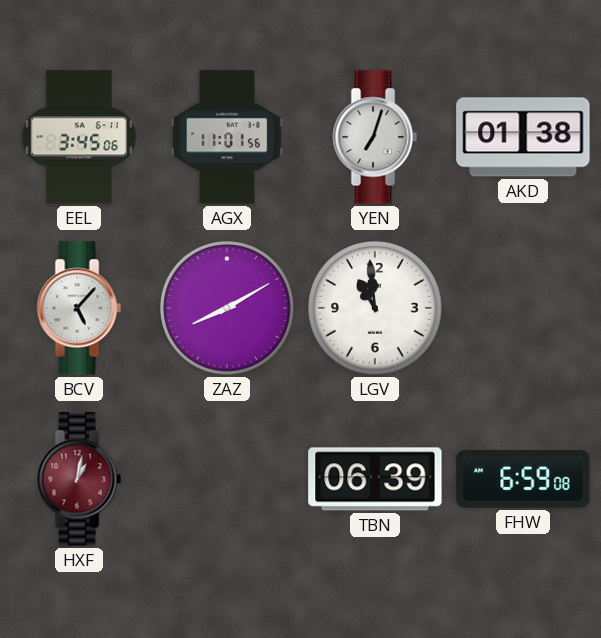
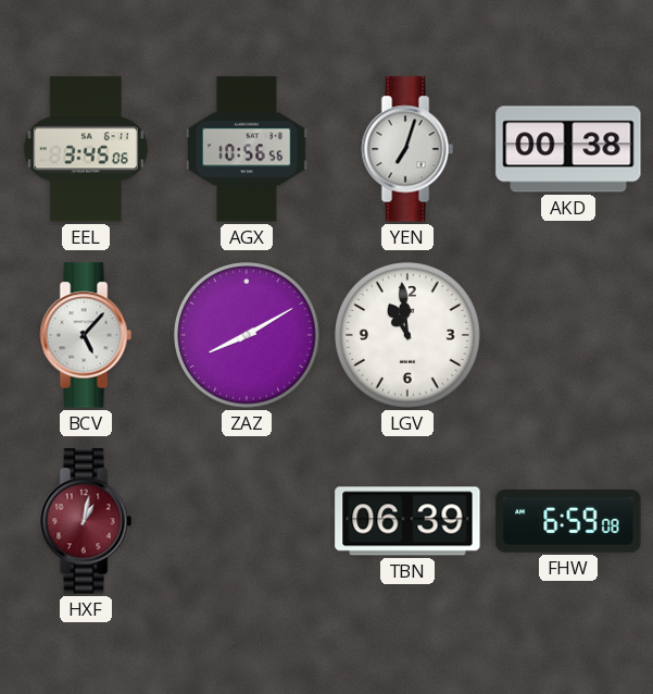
AGX: 11:01 -> 10:56 (248, 149)
AKD: 01:38 -> 00:38 (568, 149)
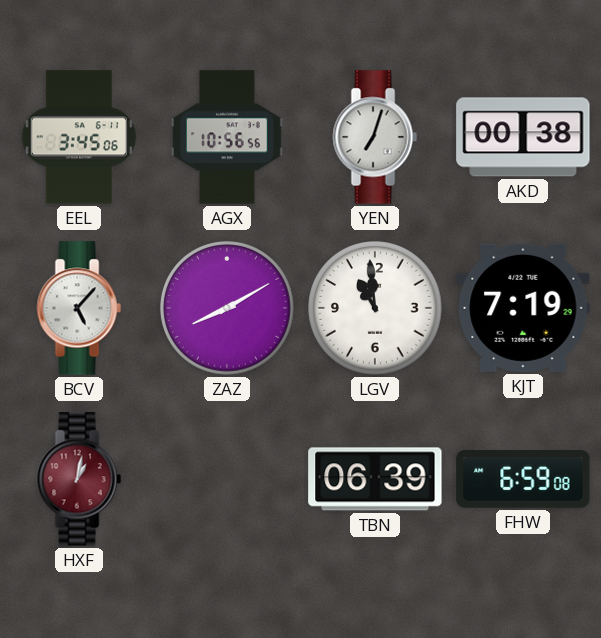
KJT: none -> 7:19 (523, 308)
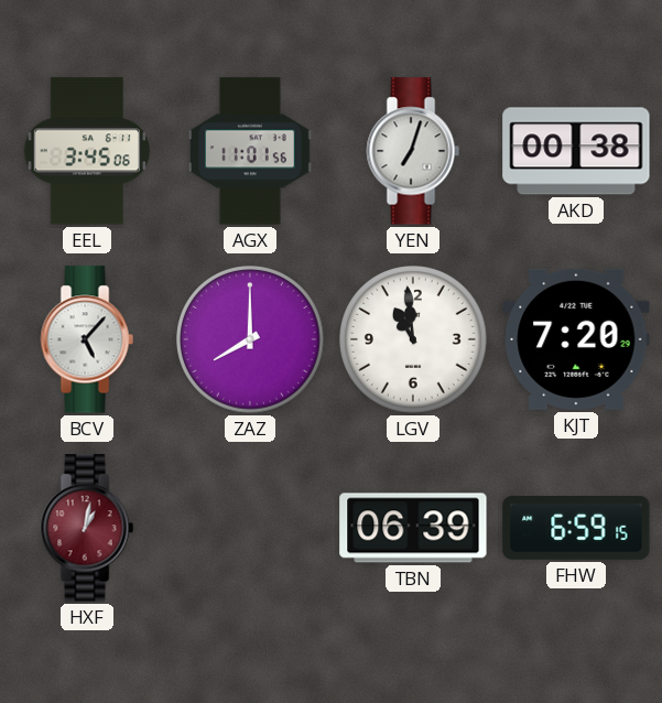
AGX: 10:56 -> 11:01 (251, 151)
ZAZ: 8:10 -> 8:00 (251, 340)
KJT: 7:19 -> 7:20 (576, 339)
FHW: 6:59:08 -> 6:59:15 (576, 529)
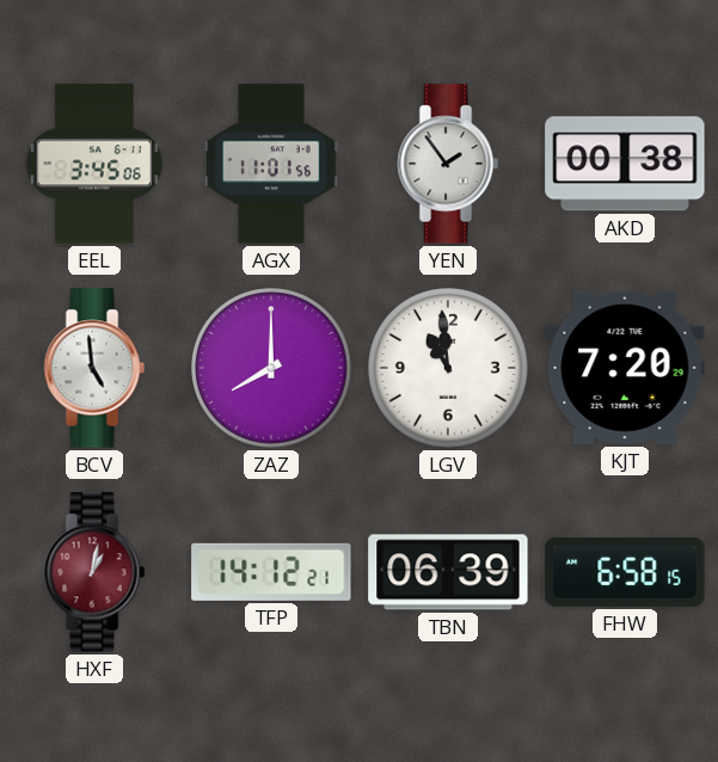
YEN: 7:03 -> 1:54 (448, 164)
BCV: 5:07 -> 4:59 (94, 368)
TFP: none -> 14:12 (271, 572)
FHW: 6:59 -> 6:58 (625, 573)
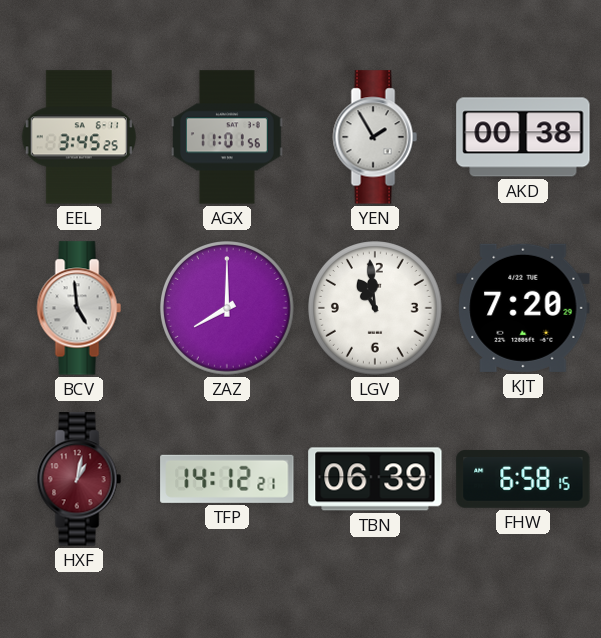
EEL: 3:45:06 -> 3:45:25 (79, 137)
YEN: 1:54 -> 1:55 (375, 137)
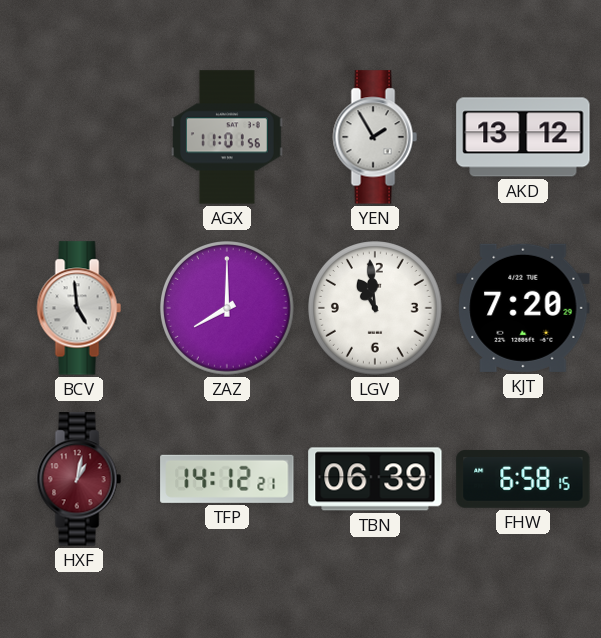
EEL: 3:45 -> none (79, 137)
AKD: 00:38 -> 13:12 (523, 137)
